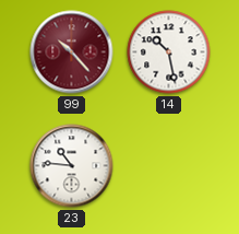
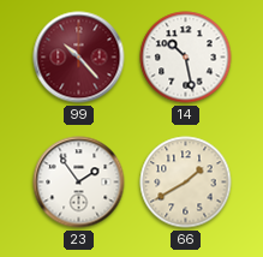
23: 10:46 -> 1:54 (79, 183)
66: none -> 1:40 (186, 183)
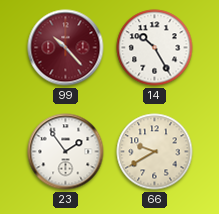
14: 10:28 -> 10:25 (155, 48)
66: 1:40 -> 9:40 (155, 152)
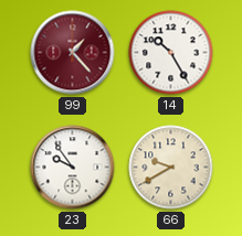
99: 10:23 -> 1:23 (73, 53)
23: 1:54 -> 9:54 (73, 168)
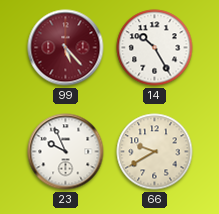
99: 1:23 -> 5:23 (66, 48)
23: 9:54 -> 9:56 (66, 152)
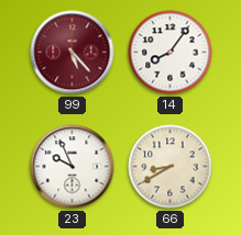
14: 10:25 -> 8:06 (171, 53)
66: 9:40 -> 8:40 (171, 167)
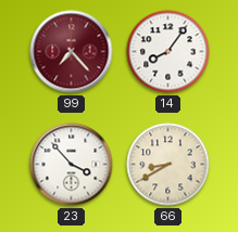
99: 5:23 -> 7:23 (72, 52)
23: 9:56 -> 3:53 (72, 165)
